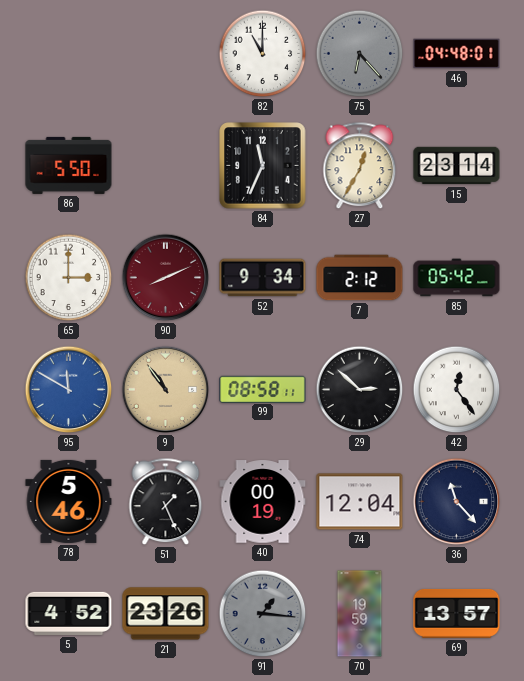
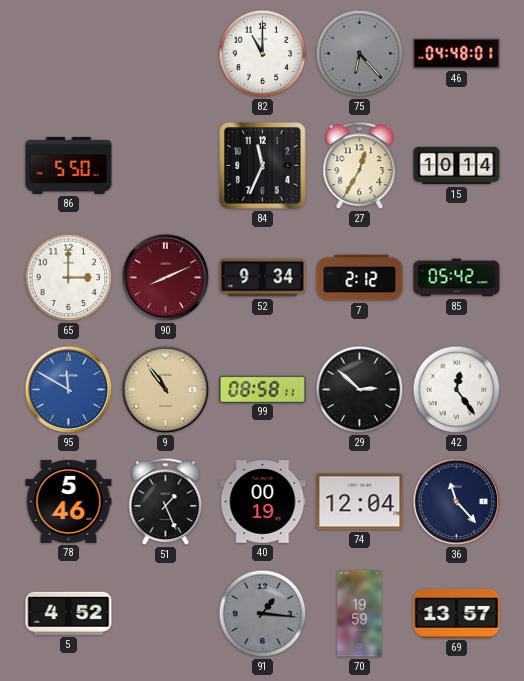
15: 23:14 -> 10:14 (457, 166)
21: 23:26 -> none (166, 614)
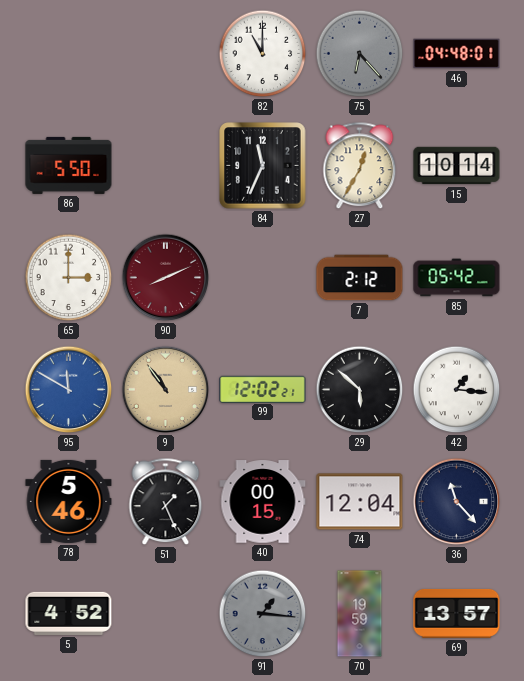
52: 9:34 -> none (263, 278)
99: 08:58 -> 12:02 (263, 389)
29: 2:52 -> 5:52 (360, 390)
42: 12:24 -> 1:16 (457, 390)
40: 00:19 -> 00:15 (263, 502)
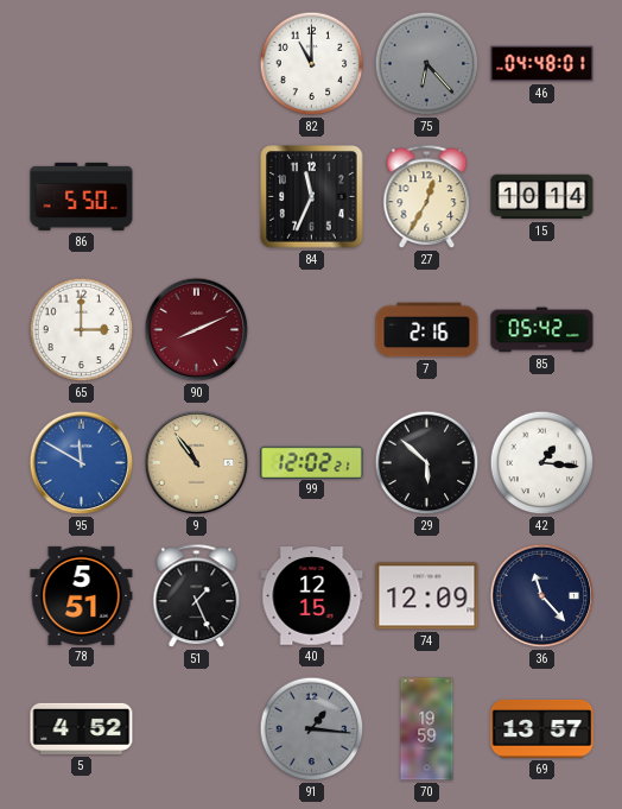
7: 2:12 -> 2:16 (427, 330)
78: 5:46 -> 5:51 (82, 595)
40: 00:15 -> 12:15 (312, 596)
74: 12:04 -> 12:09 (427, 596)
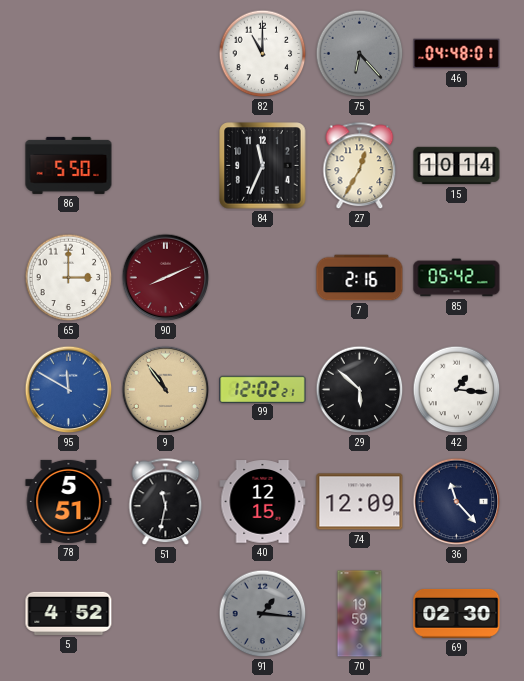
51: 1:26 -> 11:32 (166, 502)
69: 13:57 -> 02:30 (457, 613)
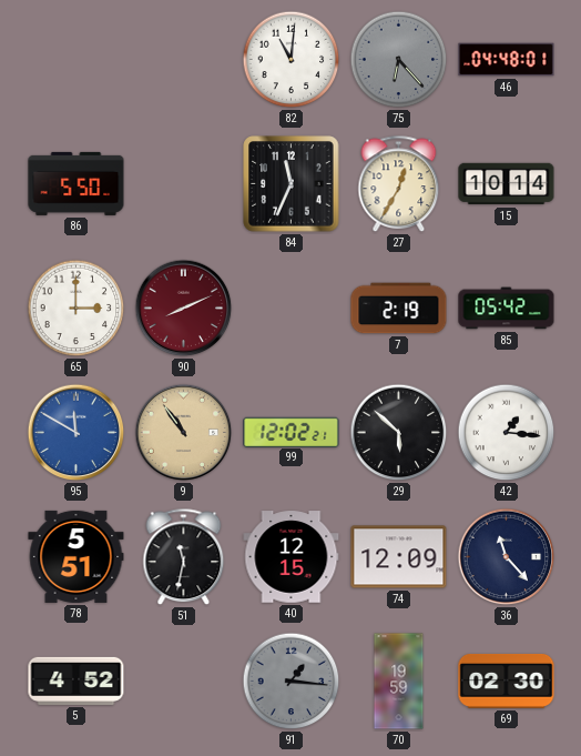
82: 11:00 -> 11:01 (292, 60)
7: 2:16 -> 2:19 (399, 309)
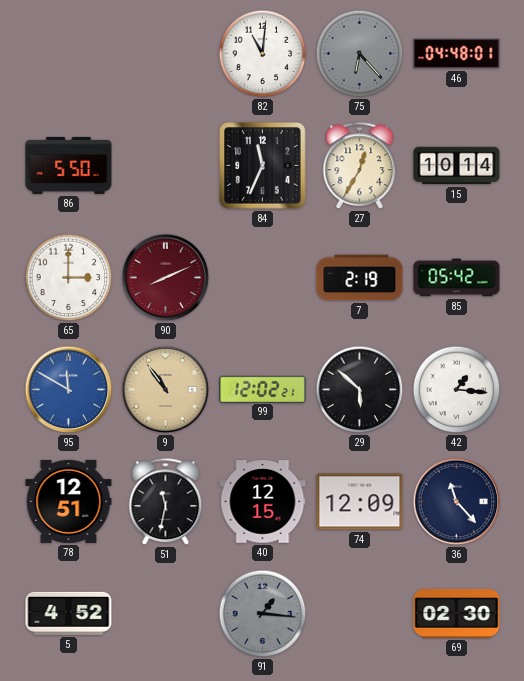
78: 5:51 -> 12:51 (69, 501)
70: 19:59 -> none (399, 682)
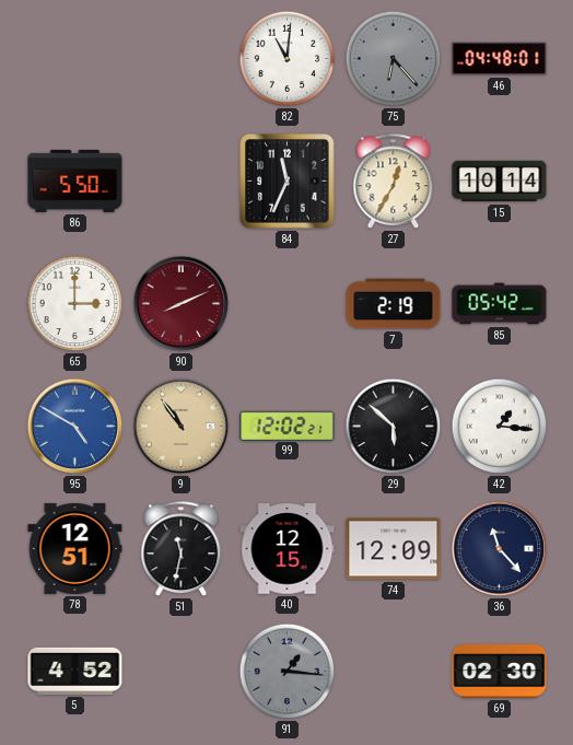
95: 11:50 -> 4:50 (75, 427)
